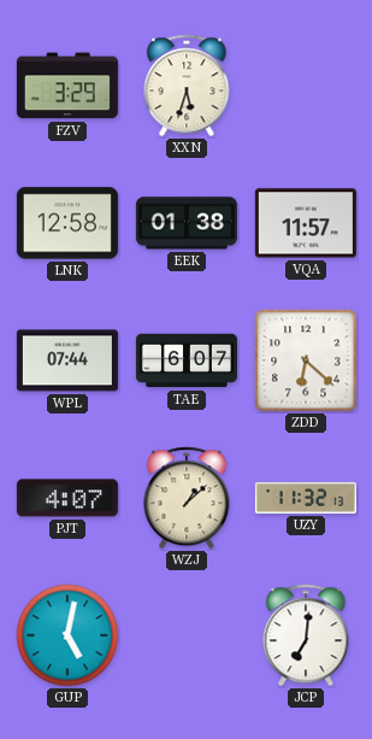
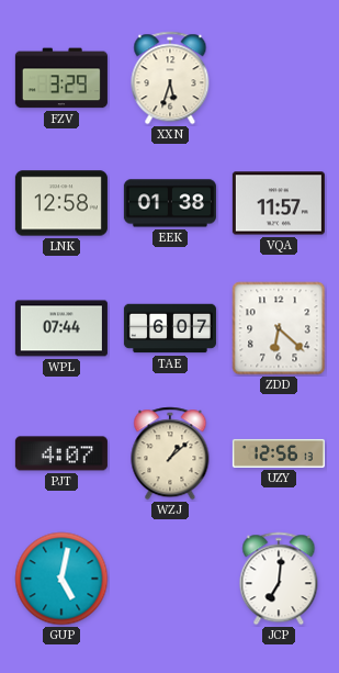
UZY: 11:32 -> 12:56 (279, 453)
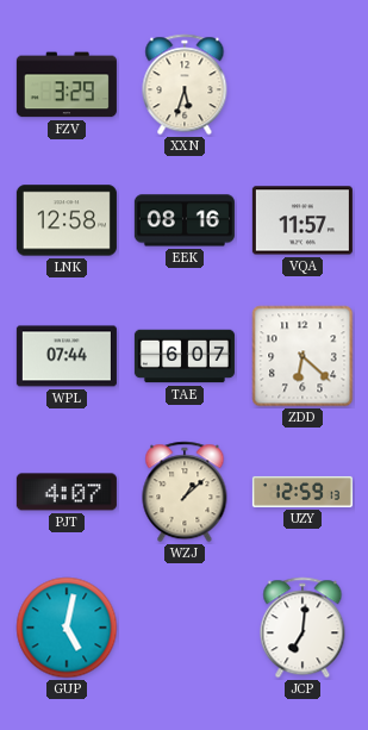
EEK: 01:38 -> 08:16 (185, 220)
UZY: 12:56 -> 12:59 (302, 492)
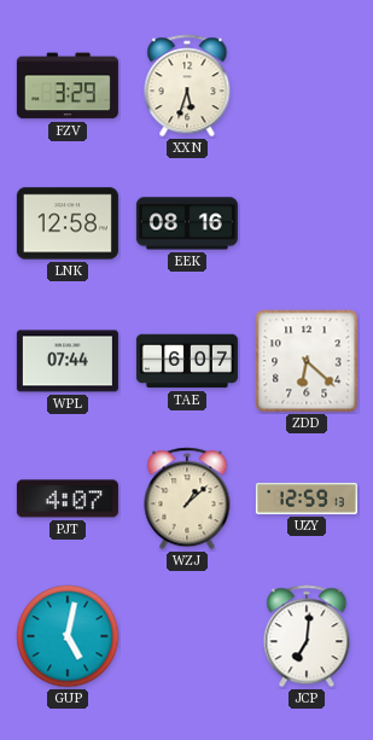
VQA: 11:57 -> none (302, 220)
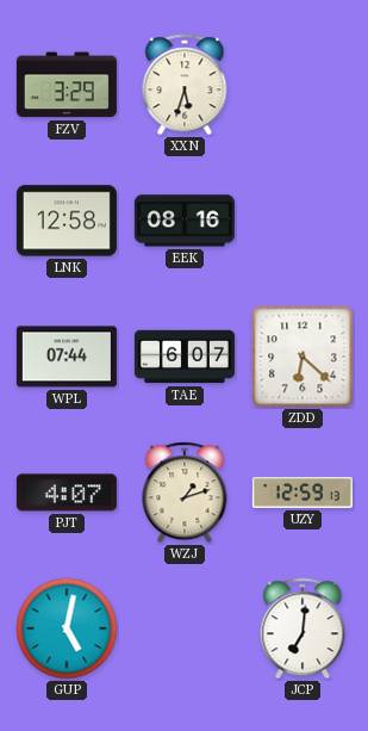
WZJ: 1:08 -> 1:12 (185, 493)
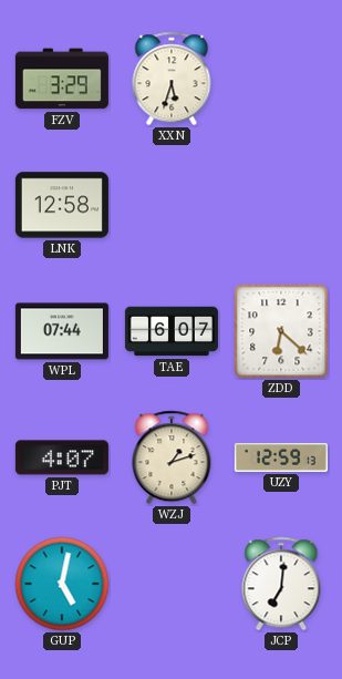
EEK: 08:16 -> none (185, 221)
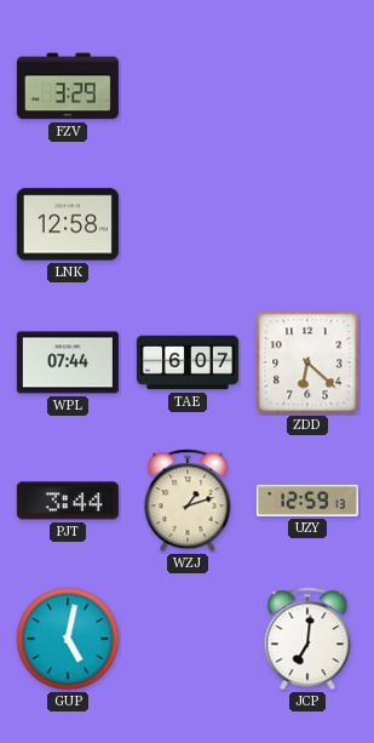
XXN: 5:33 -> none (172, 79)
PJT: 4:07 -> 3:44 (68, 501)
